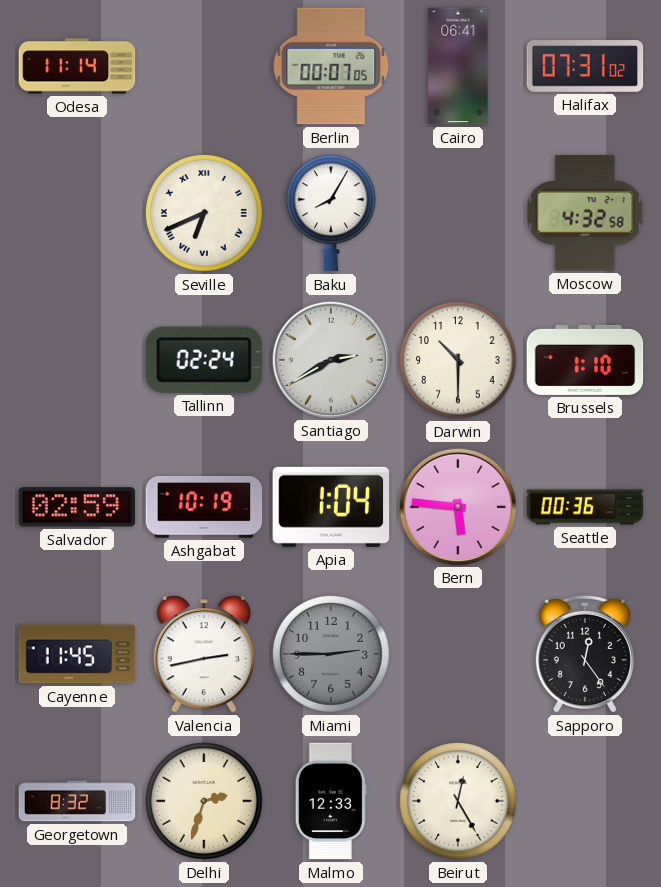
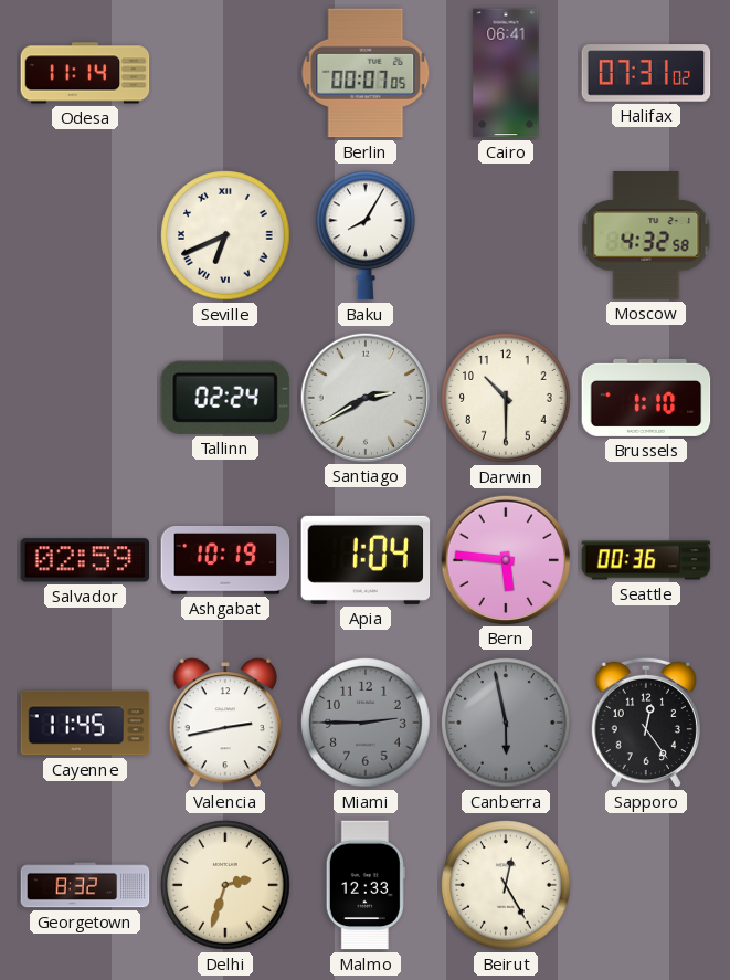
Canberra: none -> 5:58 (506, 723)
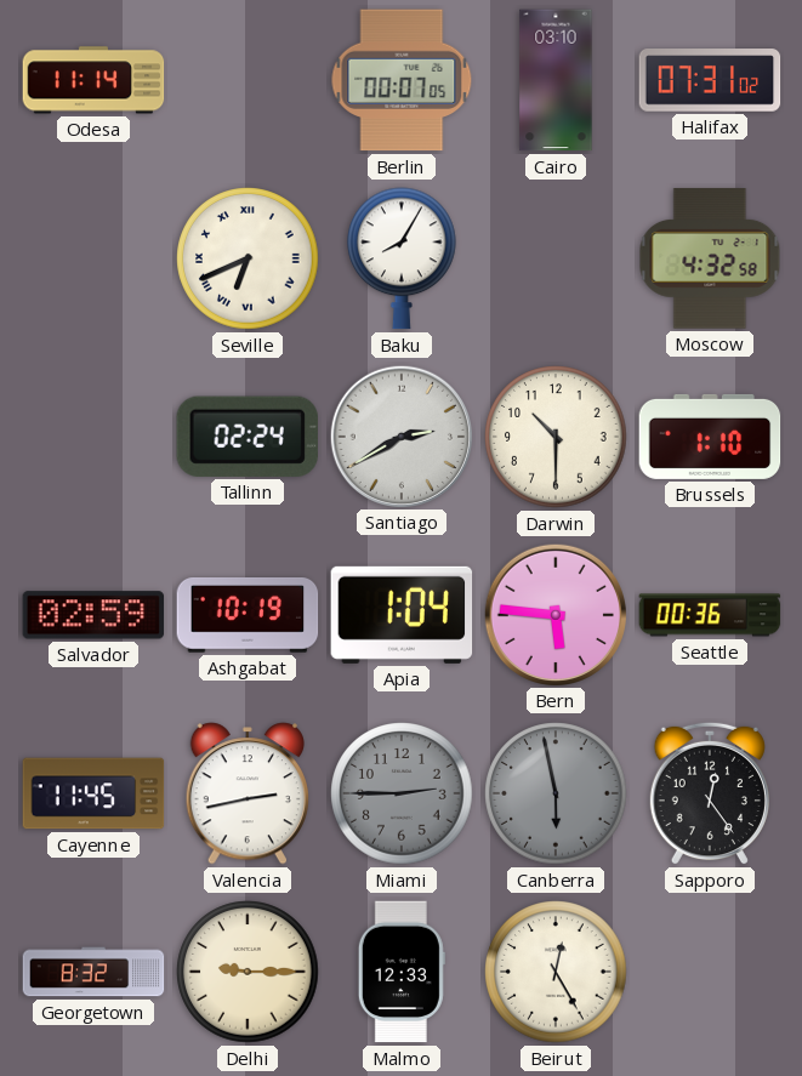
Cairo: 06:41 -> 03:10 (556, 80)
Delhi: 2:33 -> 9:15 (248, 972)
